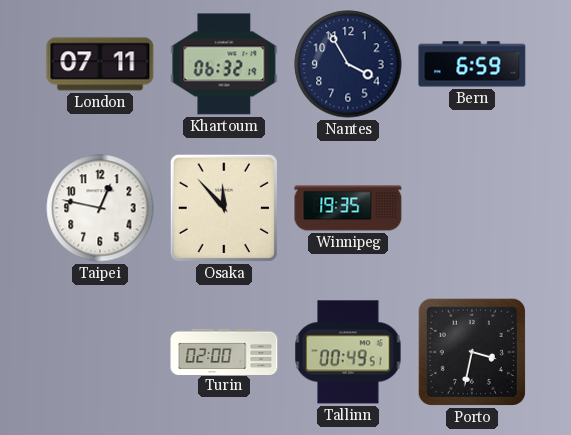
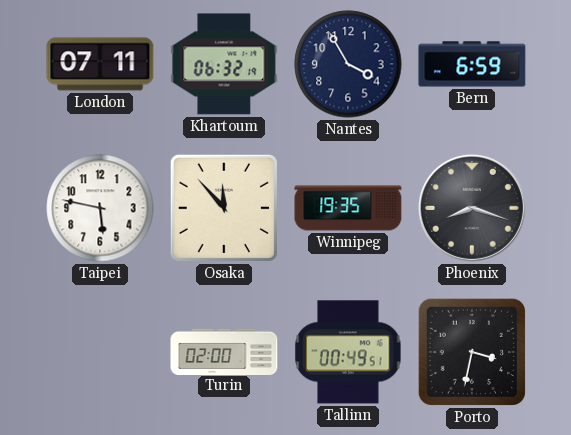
Taipei: 12:47 -> 5:47 (100, 208)
Phoenix: none -> 8:18 (472, 208)
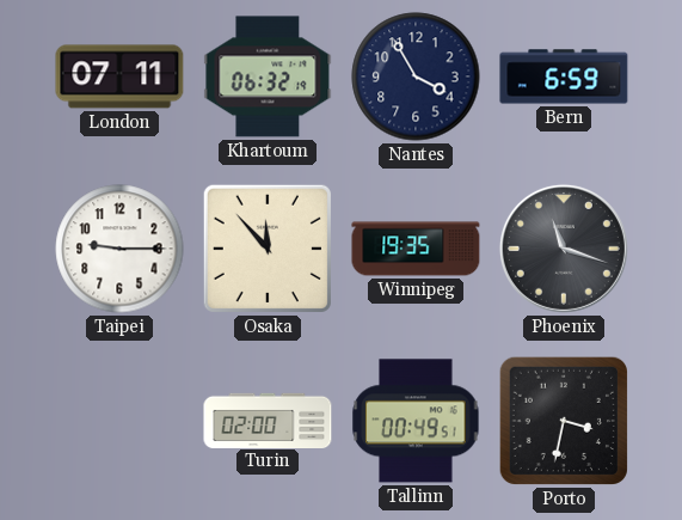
Taipei: 5:47 -> 9:15 (119, 249)
Phoenix: 8:18 -> 11:18 (564, 249)
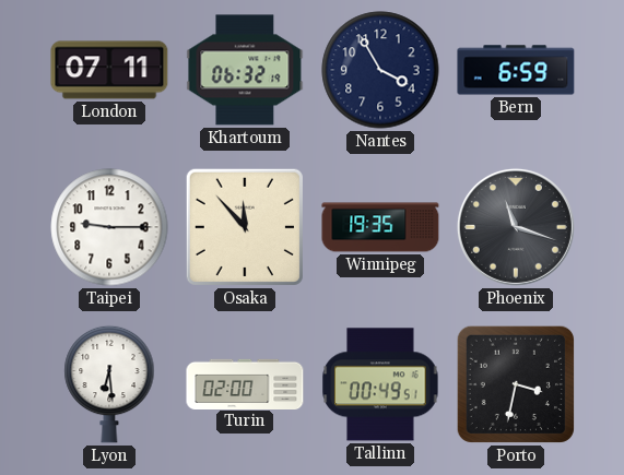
Lyon: none -> 6:29 (109, 384)
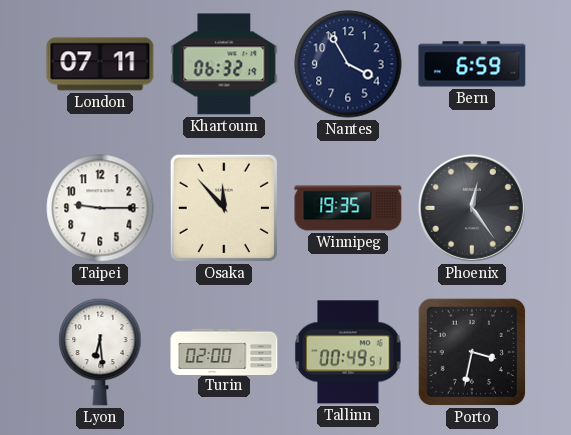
Phoenix: 11:18 -> 12:24 (472, 208)
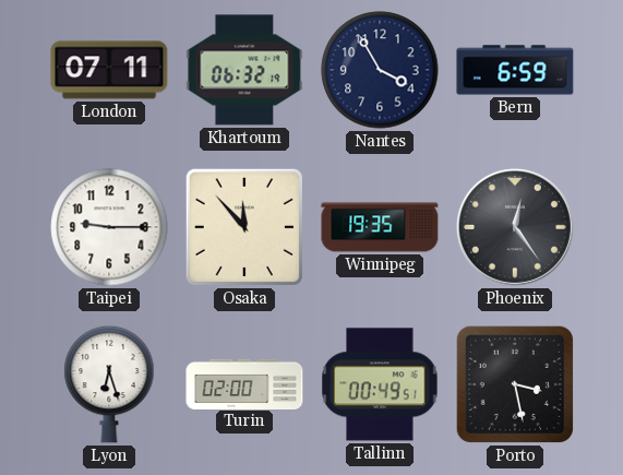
Lyon: 6:29 -> 6:27 (109, 384)
Porto: 3:32 -> 3:28 (515, 384)
